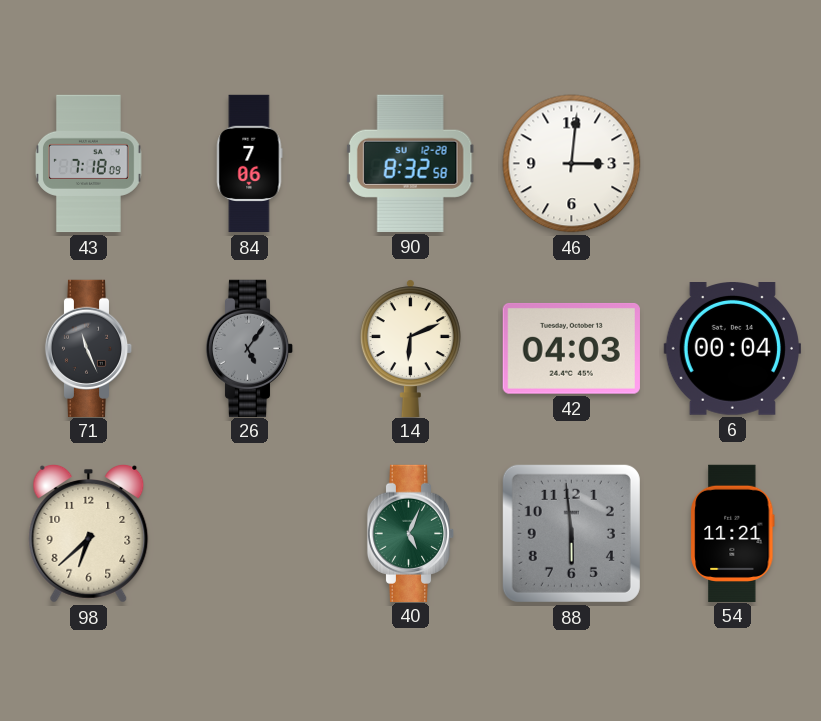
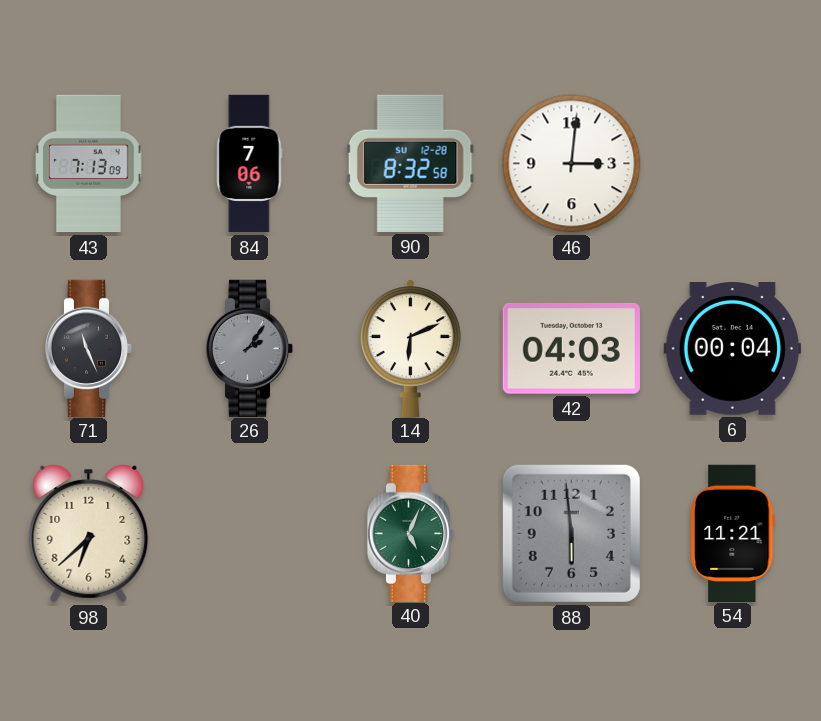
43: 7:18 -> 7:13 (89, 164)
26: 5:06 -> 2:06 (250, 348)
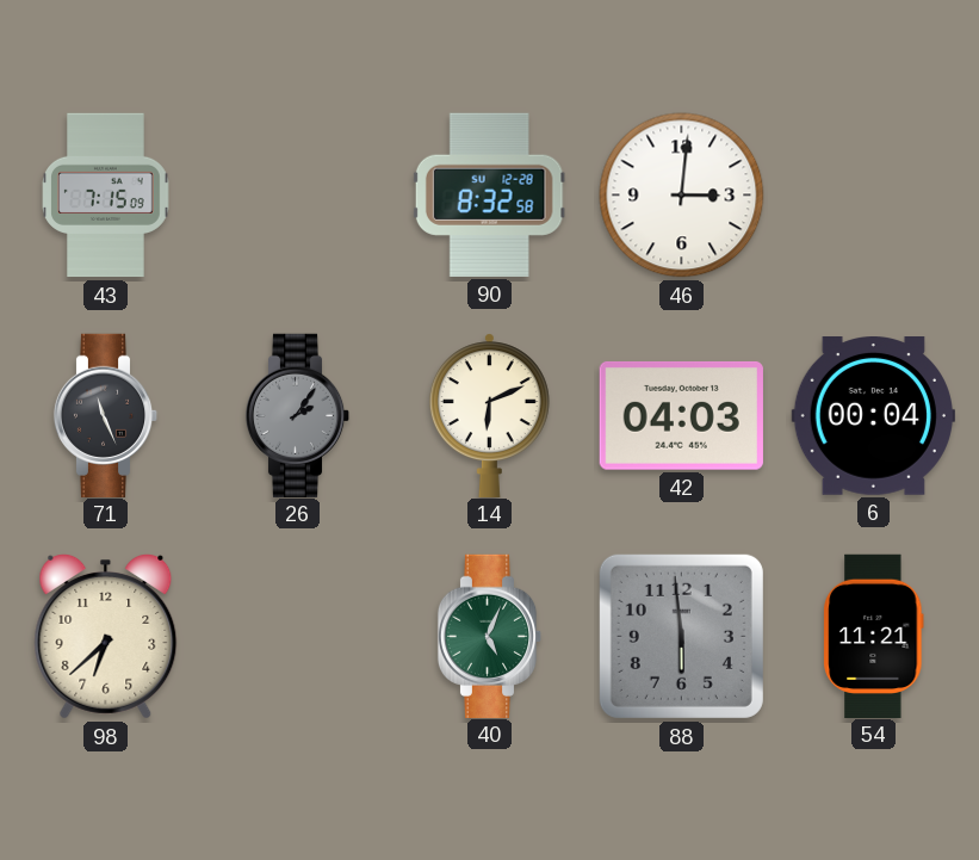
43: 7:13 -> 7:15 (106, 196)
84: 7:06 -> none (250, 164)
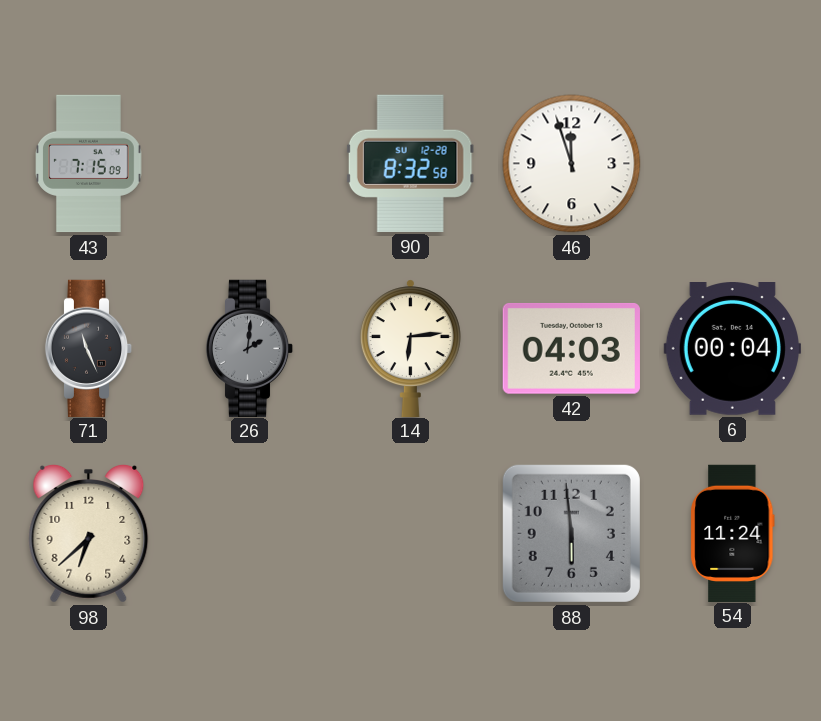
46: 3:01 -> 11:57 (572, 164)
26: 2:06 -> 2:01 (250, 348)
14: 6:11 -> 6:14 (410, 348)
40: 5:04 -> none (490, 636)
54: 11:21 -> 11:24 (733, 533)
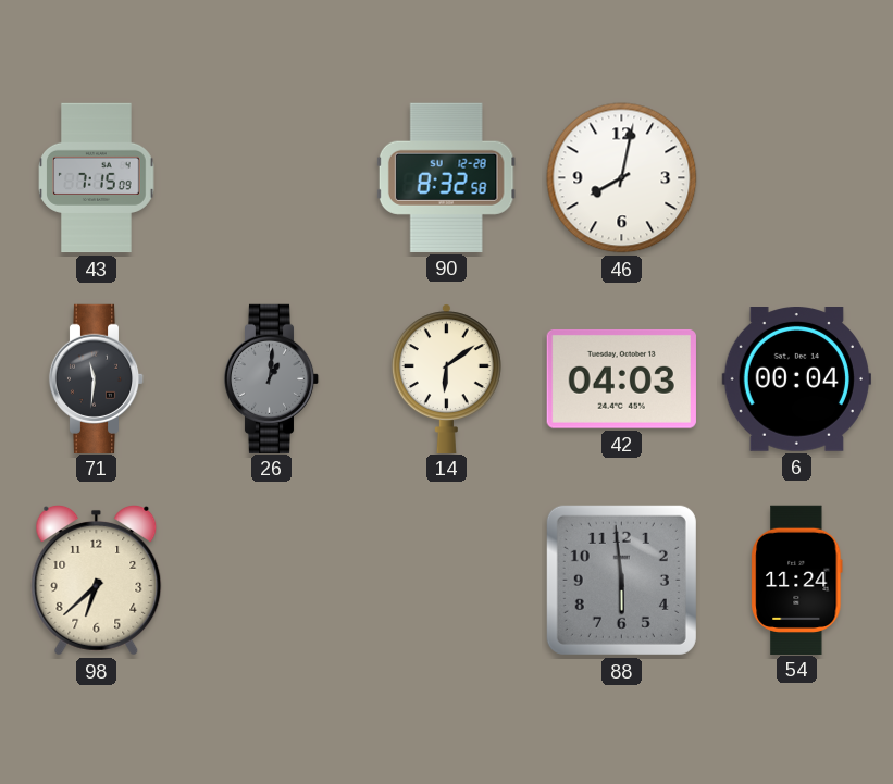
46: 11:57 -> 8:02 (622, 178)
71: 11:26 -> 11:31 (97, 378)
26: 2:01 -> 1:01 (272, 378)
14: 6:14 -> 6:09 (446, 378)
